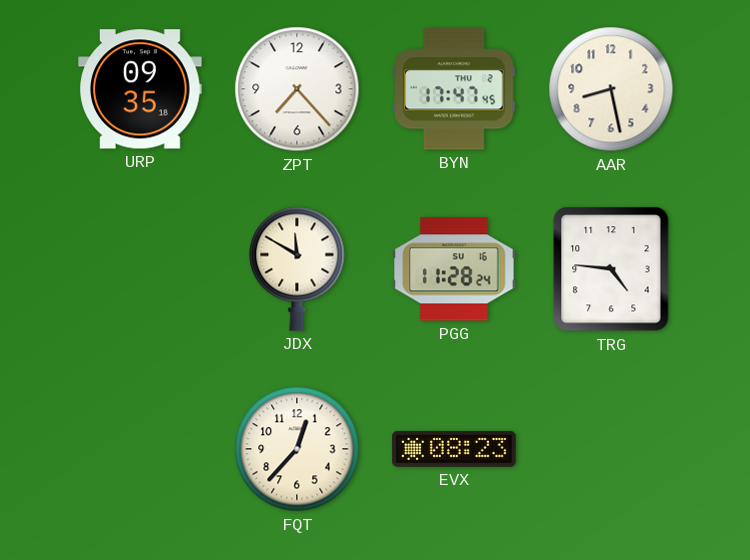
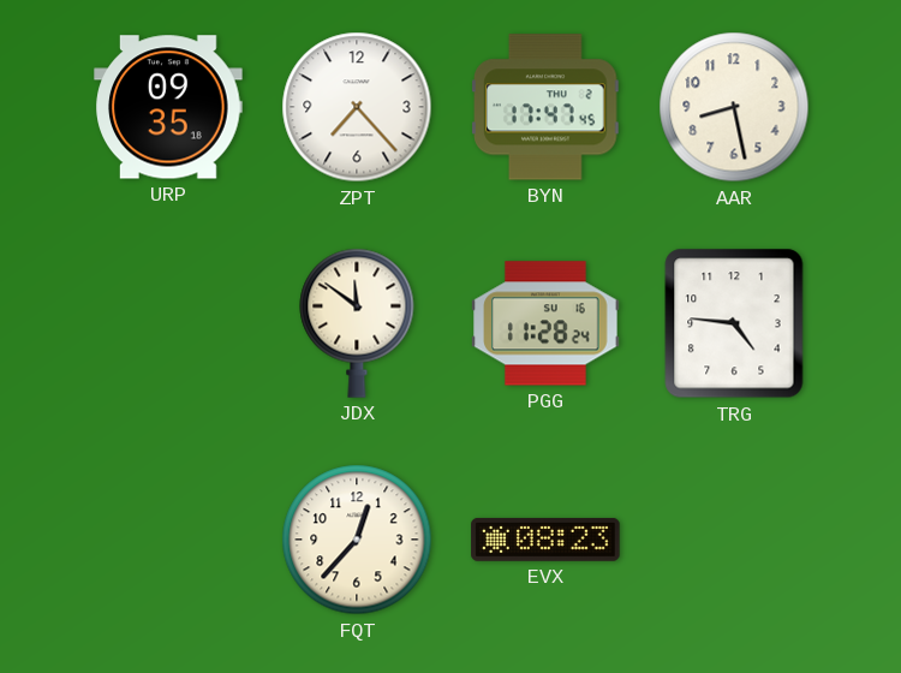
JDX: 11:50 -> 11:51 (357, 323)
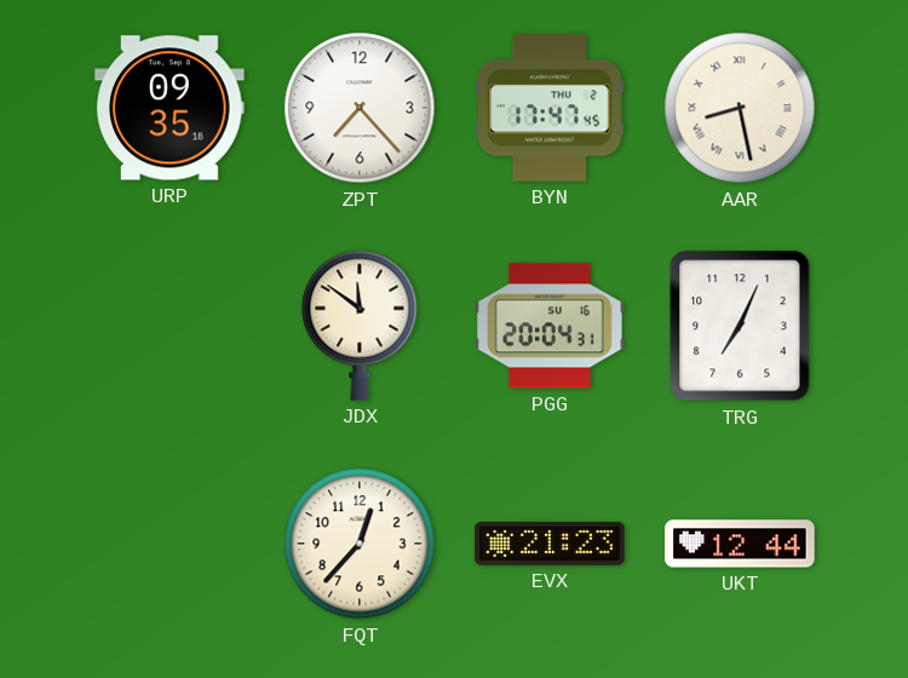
AAR numerals: Arabic -> Roman (740, 108)
PGG: 11:28 -> 20:04 (550, 326)
TRG: 4:46 -> 7:04 (740, 326)
EVX: 08:23 -> 21:23 (550, 544)
UKT: none -> 12:44 (740, 544)
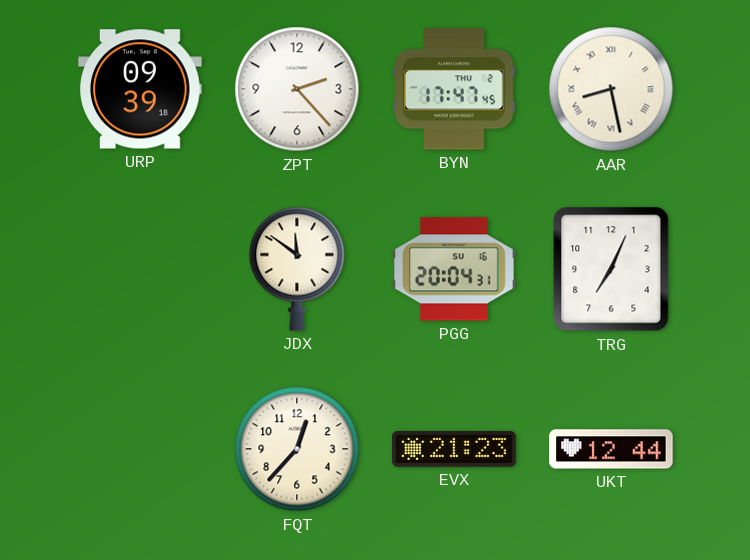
URP: 09:35 -> 09:39 (140, 89)
ZPT: 7:23 -> 2:23 (297, 89)
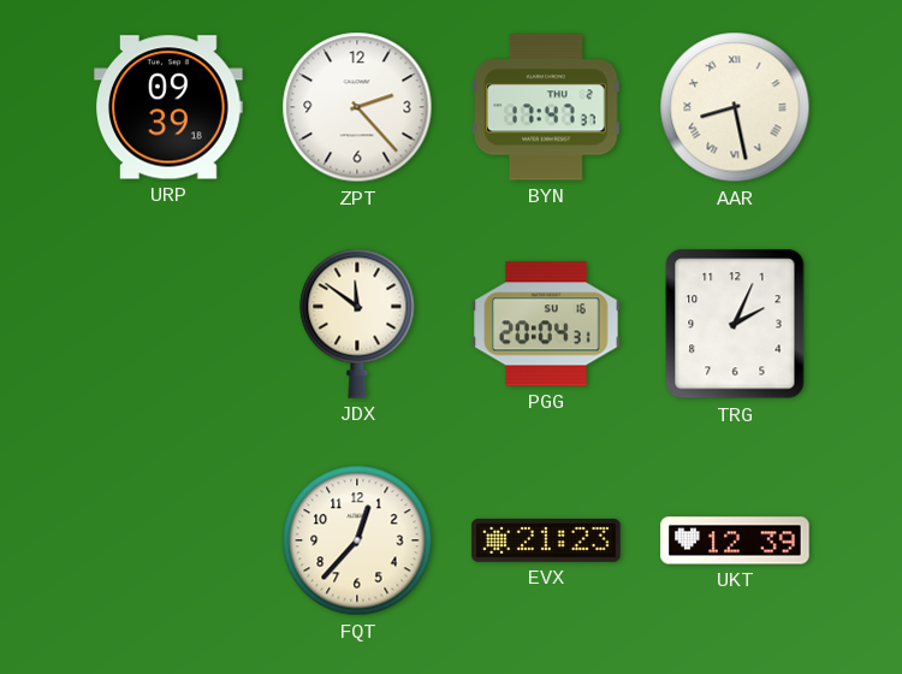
BYN: 17:47:45 -> 17:47:37 (546, 107)
TRG: 7:04 -> 2:04 (735, 324)
UKT: 12:44 -> 12:39 (735, 540)
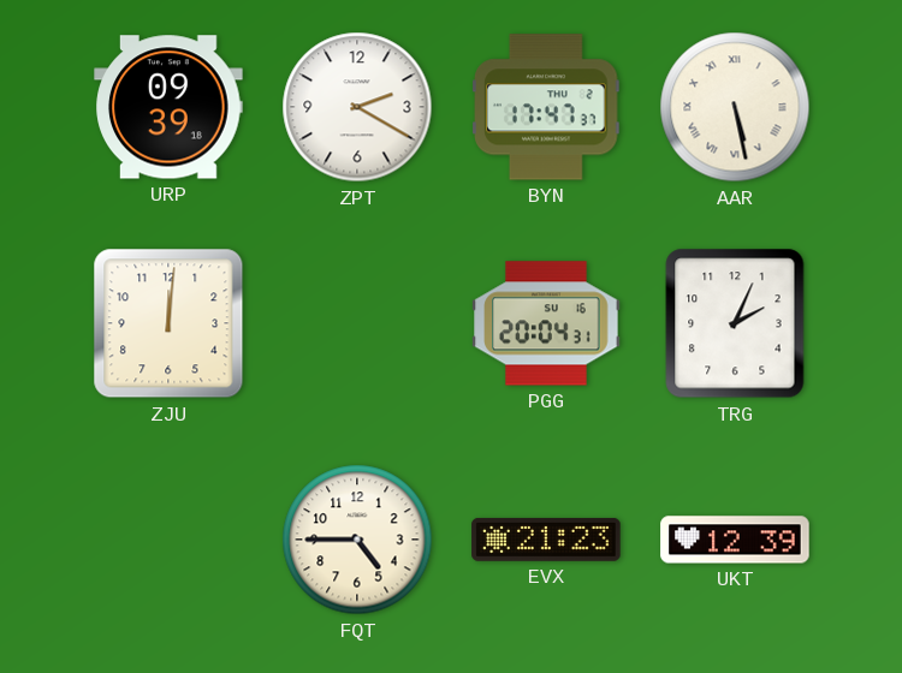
ZPT: 2:23 -> 2:20 (357, 107)
AAR: 8:28 -> 5:28 (735, 107)
ZJU: none -> 12:01 (168, 323)
JDX: 11:51 -> none (357, 324)
FQT: 12:37 -> 4:45 (357, 540)
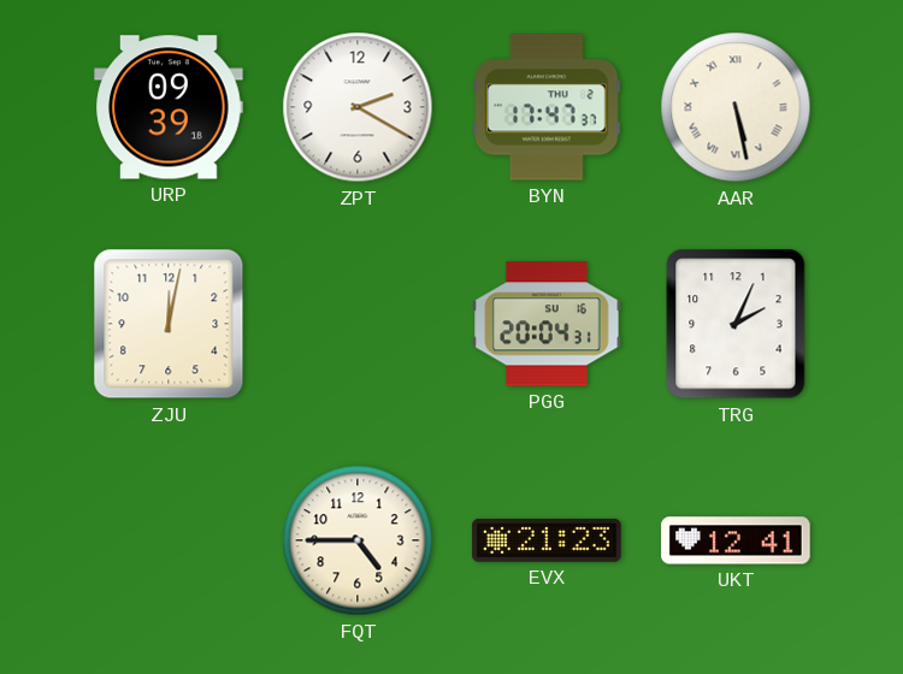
ZJU: 12:01 -> 12:02 (169, 324)
UKT: 12:39 -> 12:41 (736, 540)
